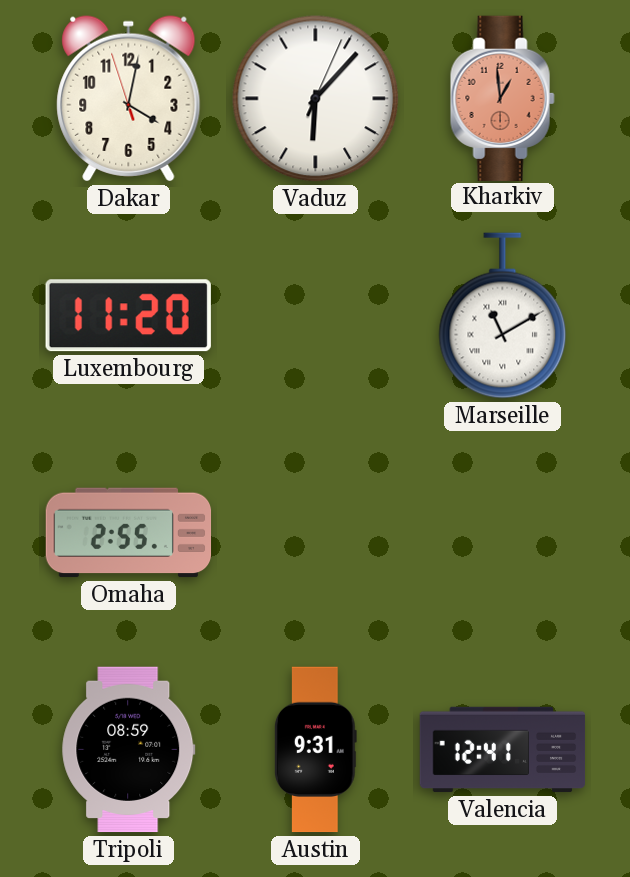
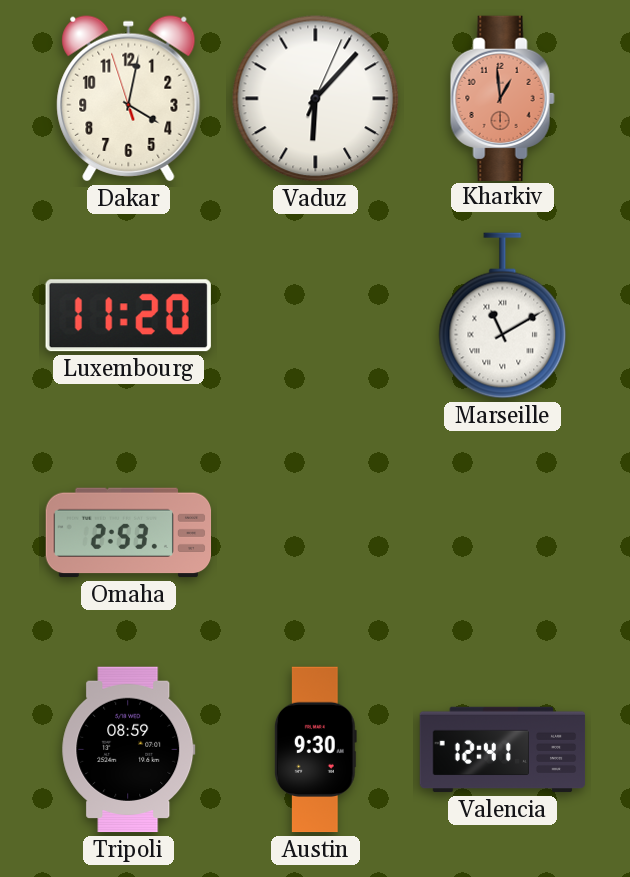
Omaha: 2:55 -> 2:53 (129, 533)
Austin: 9:31 -> 9:30 (315, 750)
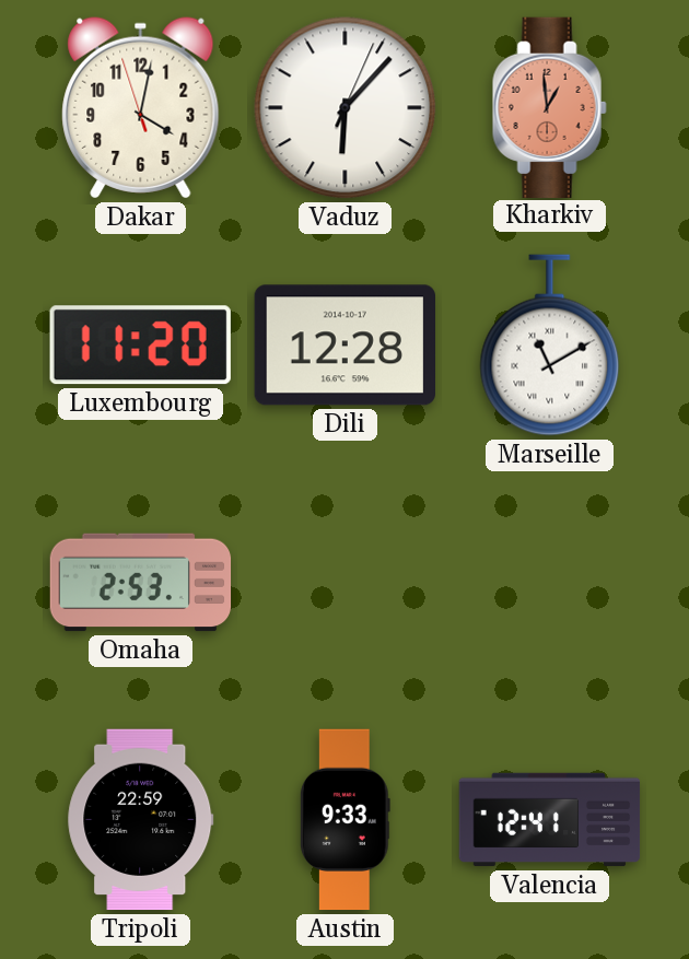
Dili: none -> 12:28 (344, 346)
Tripoli: 08:59 -> 22:59 (141, 820)
Austin: 9:30 -> 9:33 (344, 820)
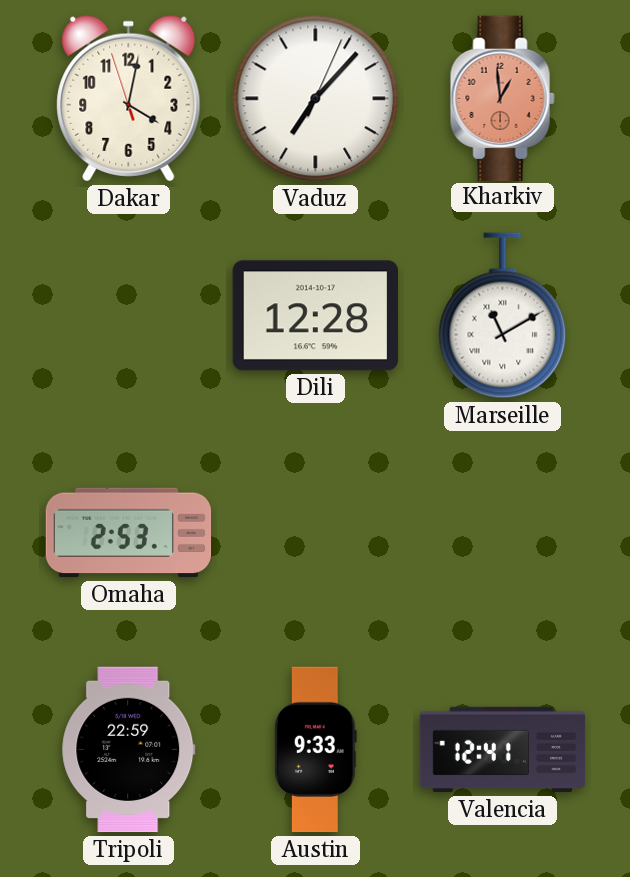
Vaduz: 6:07 -> 7:07 (316, 99)
Luxembourg: 11:20 -> none (140, 346)
